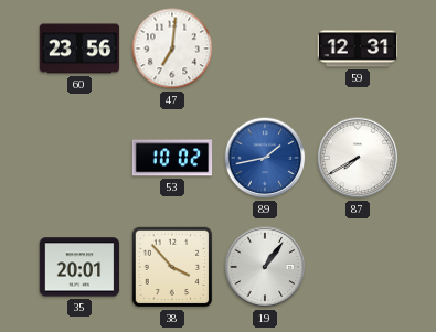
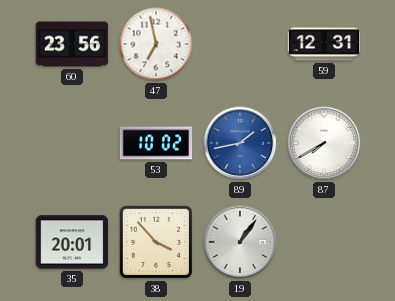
47: 7:01 -> 6:58 (156, 44)
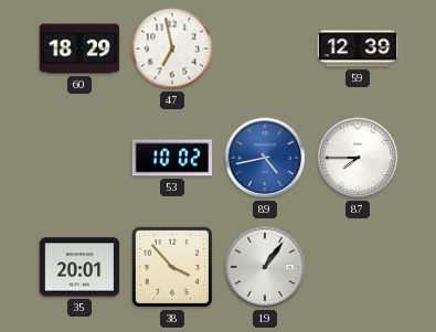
60: 23:56 -> 18:29 (79, 49)
59: 12:31 -> 12:39 (358, 49)
89: 1:43 -> 4:43 (265, 158)
87: 7:40 -> 7:45 (358, 158)
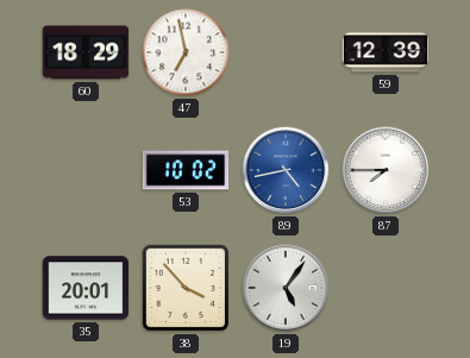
19: 1:06 -> 5:06 (286, 288)
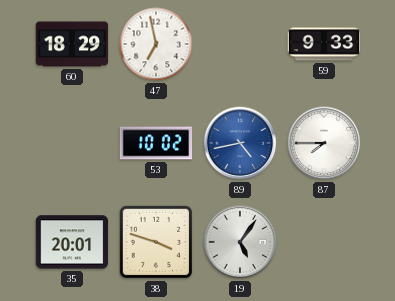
59: 12:39 -> 9:33 (324, 44)
38: 3:53 -> 3:48 (156, 242)
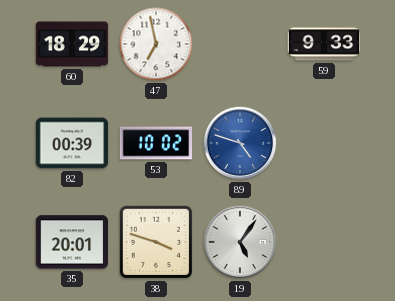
82: none -> 00:39 (72, 143)
89: 4:43 -> 4:48 (240, 143)
87: 7:45 -> none (324, 143)
